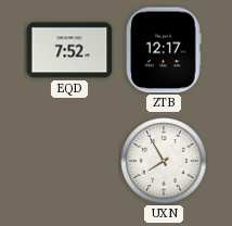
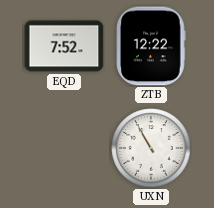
ZTB: 12:17 -> 12:22 (151, 46)
UXN: 7:55 -> 10:55 (151, 148)
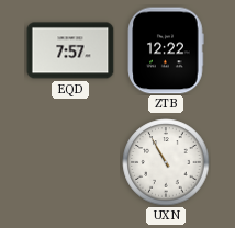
EQD: 7:52 -> 7:57 (70, 50)
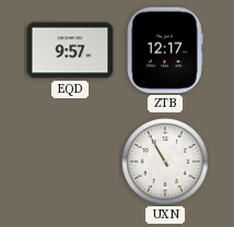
EQD: 7:57 -> 9:57 (70, 50)
ZTB: 12:22 -> 12:17 (165, 50)
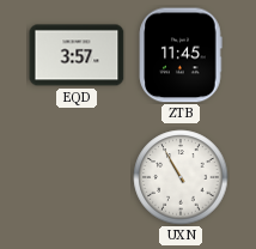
EQD: 9:57 -> 3:57 (77, 55)
ZTB: 12:17 -> 11:45 (181, 55)
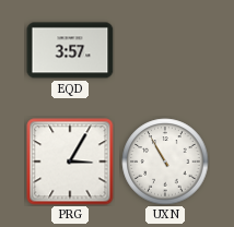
ZTB: 11:45 -> none (181, 55)
PRG: none -> 3:05 (70, 162)
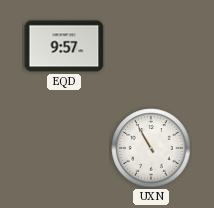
EQD: 3:57 -> 9:57 (64, 46)
PRG: 3:05 -> none (70, 162)
